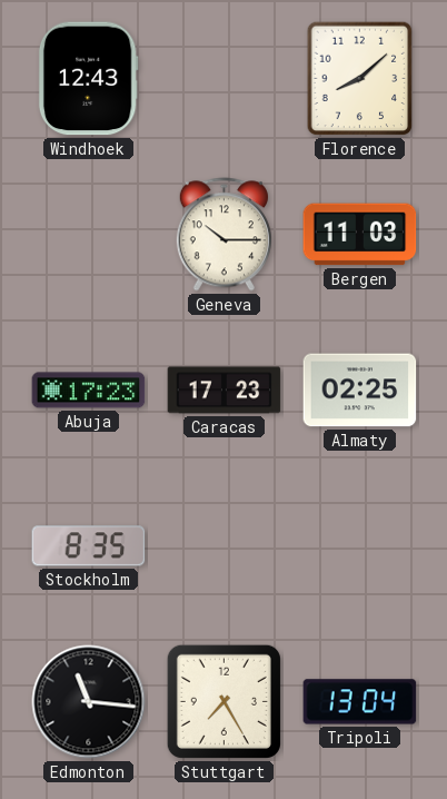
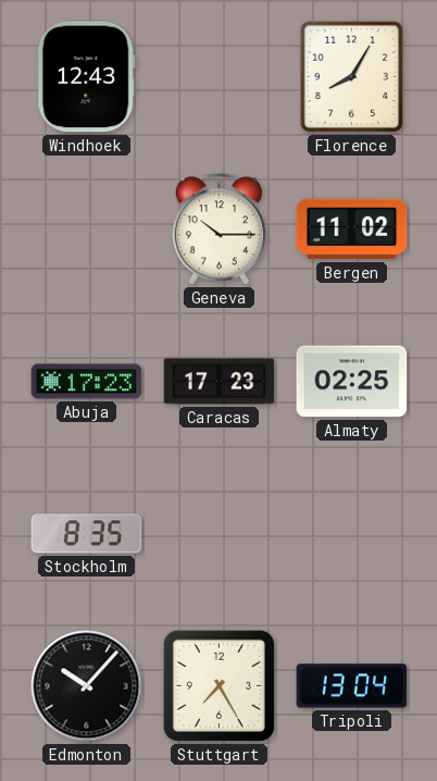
Florence: 8:08 -> 8:05 (352, 77)
Bergen: 11:03 -> 11:02 (352, 230)
Edmonton: 11:16 -> 10:07 (87, 686)
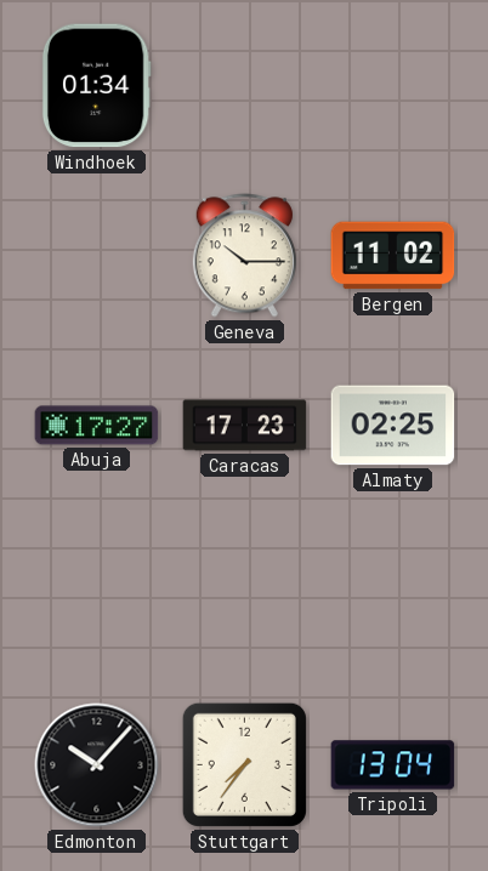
Windhoek: 12:43 -> 01:34 (96, 86)
Florence: 8:05 -> none (352, 77)
Abuja: 17:23 -> 17:27 (97, 426)
Stockholm: 8:35 -> none (87, 534)
Stuttgart: 7:25 -> 7:36 (244, 764)
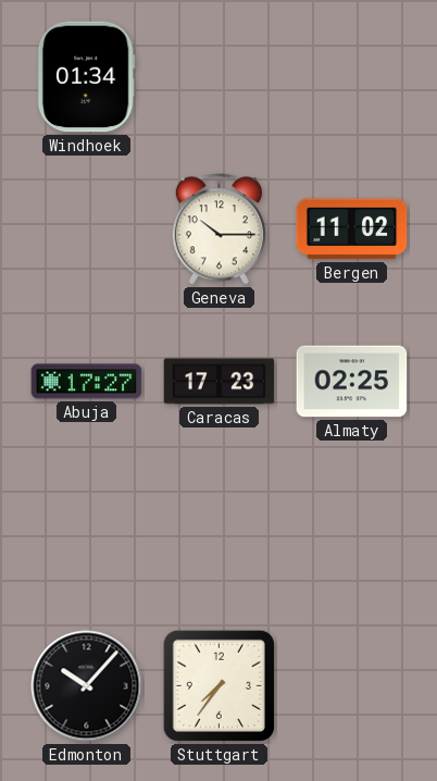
Tripoli: 13:04 -> none (393, 765)
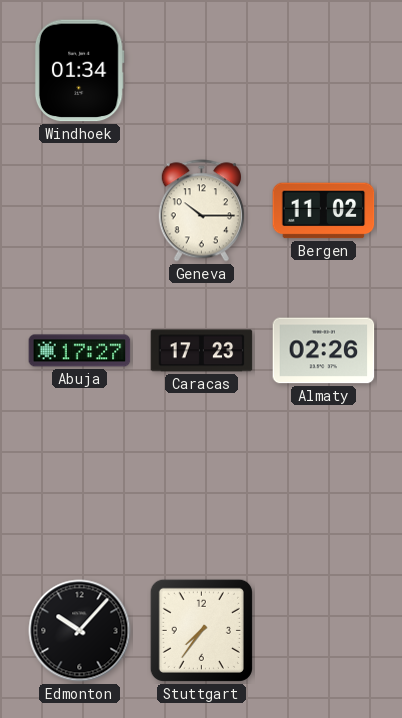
Almaty: 02:25 -> 02:26 (324, 351)
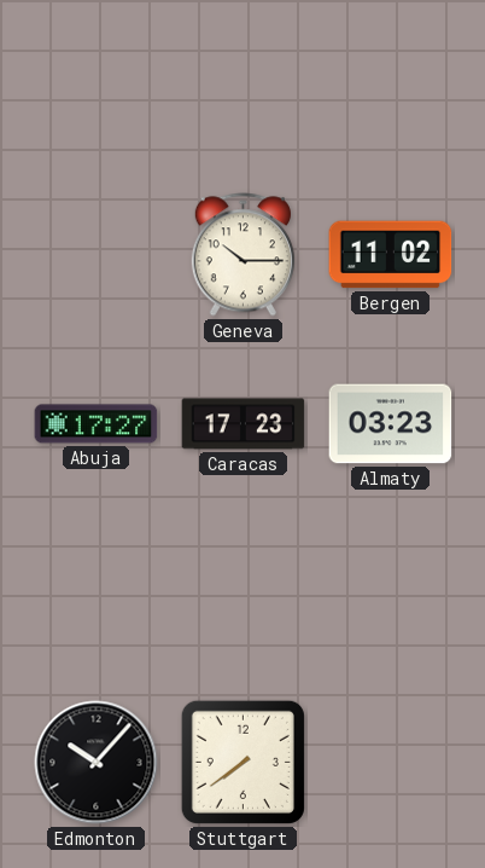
Windhoek: 01:34 -> none (79, 71)
Almaty: 02:26 -> 03:23 (391, 424)
Stuttgart: 7:36 -> 7:39 (242, 762)
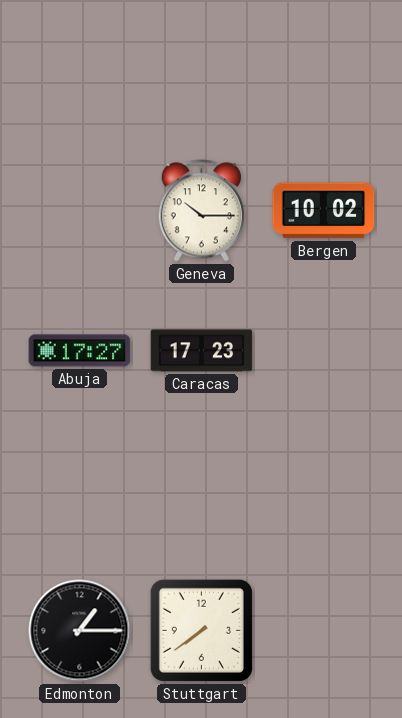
Bergen: 11:02 -> 10:02 (324, 211)
Almaty: 03:23 -> none (391, 424)
Edmonton: 10:07 -> 1:15 (80, 631)
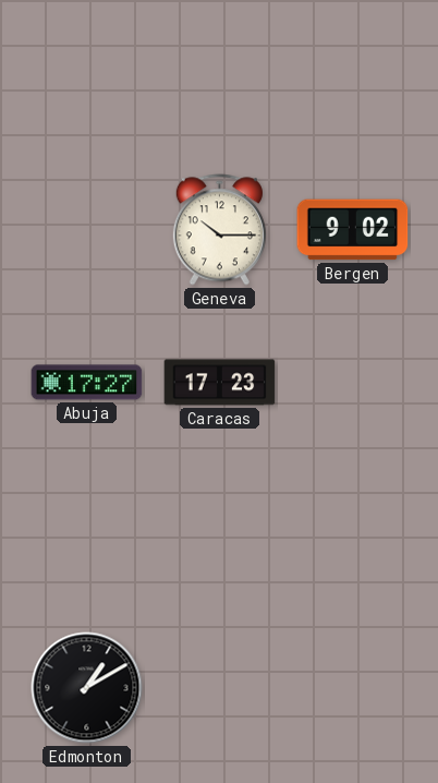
Bergen: 10:02 -> 9:02 (353, 230)
Edmonton: 1:15 -> 1:10 (87, 688)
Stuttgart: 7:39 -> none (201, 630)
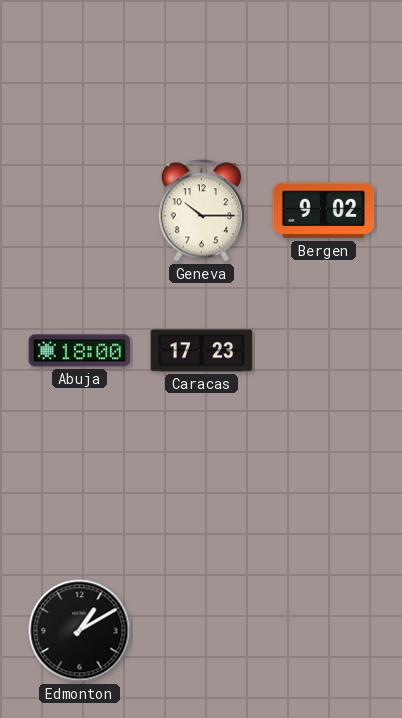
Abuja: 17:27 -> 18:00 (80, 351)
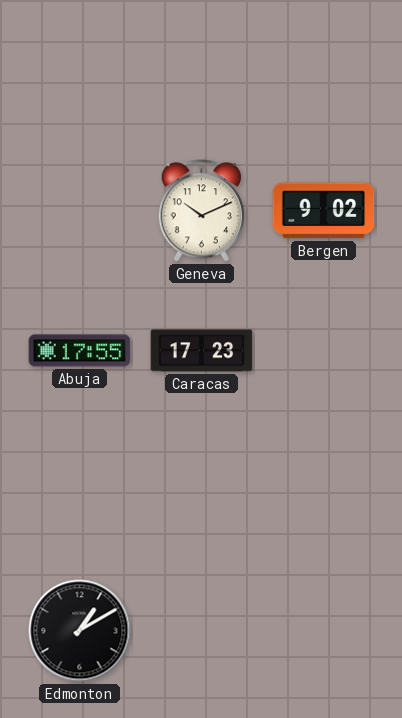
Geneva: 10:15 -> 10:11 (201, 211)
Abuja: 18:00 -> 17:55 (80, 351)
